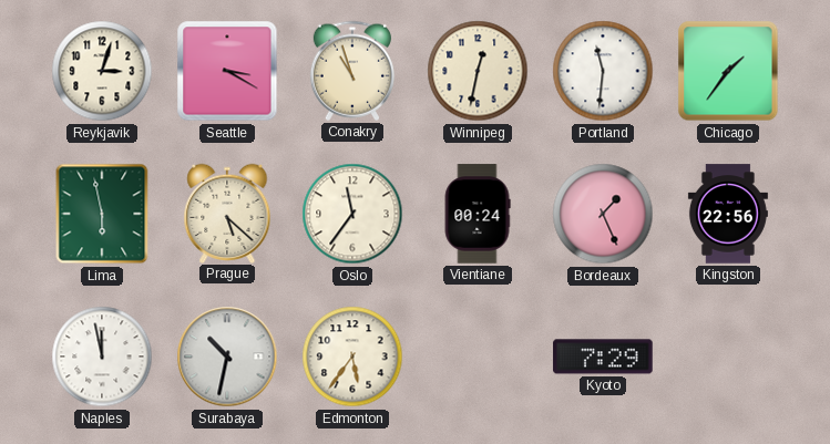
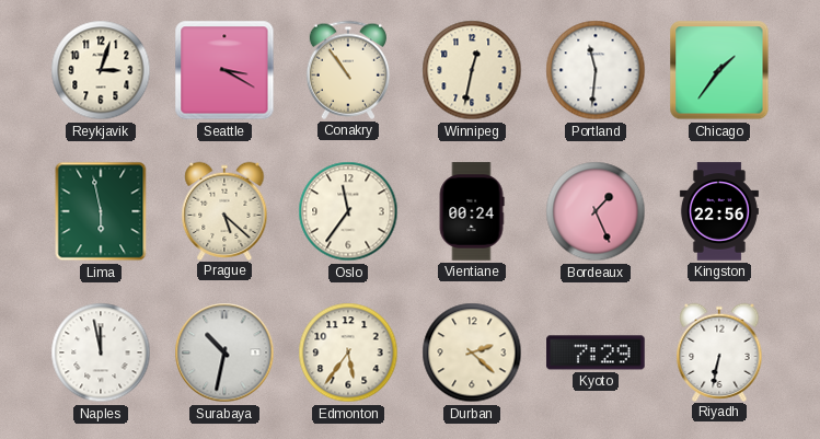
Conakry: 10:57 -> 10:54 (348, 70)
Durban: none -> 2:22 (472, 353)
Riyadh: none -> 6:32 (719, 351)
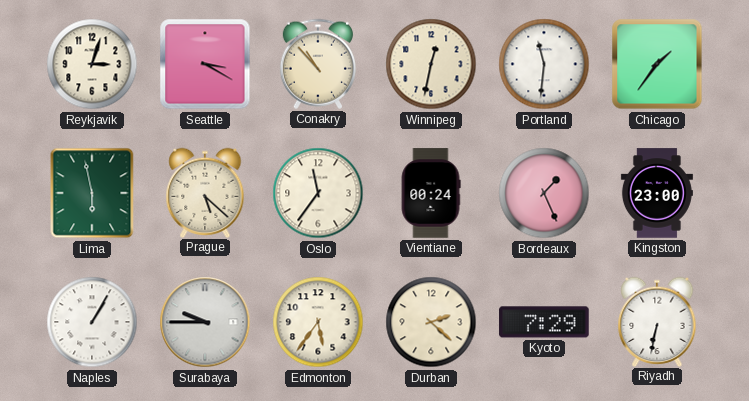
Conakry: 10:54 -> 10:53 (318, 64)
Kingston: 22:56 -> 23:00 (657, 193)
Naples: 11:58 -> 1:05 (92, 322)
Surabaya: 10:32 -> 9:45 (205, 322)
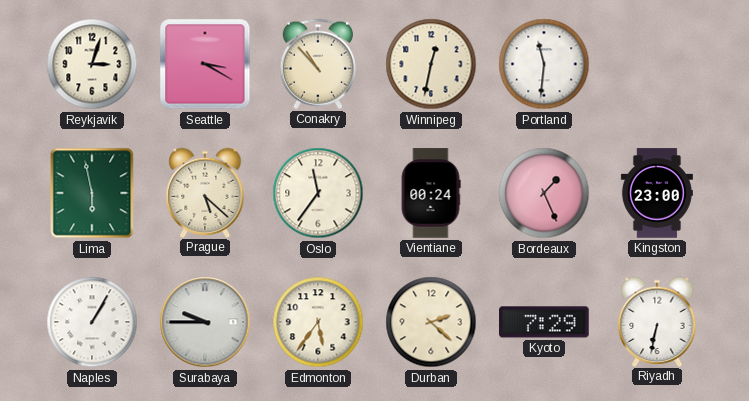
Chicago: 1:36 -> none (657, 64)
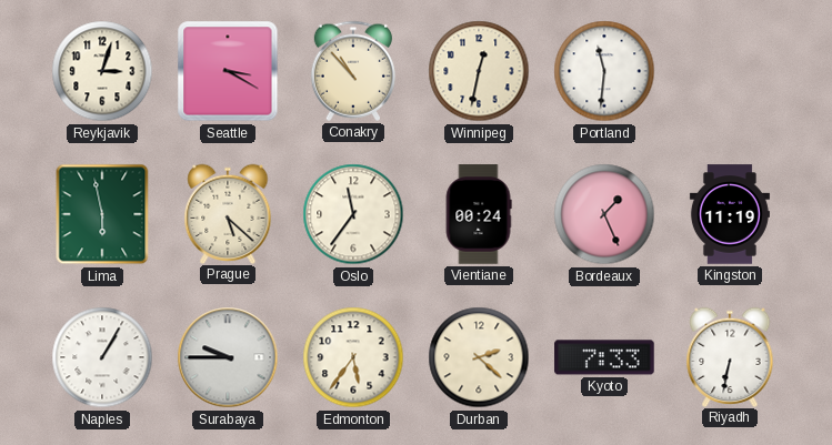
Kingston: 23:00 -> 11:19 (730, 214)
Kyoto: 7:29 -> 7:33 (604, 357)
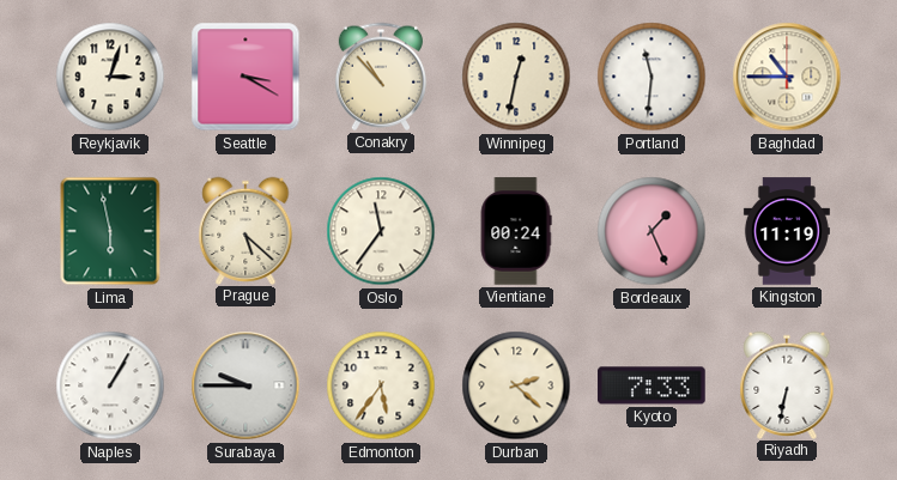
Baghdad: none -> 10:45 (787, 77)
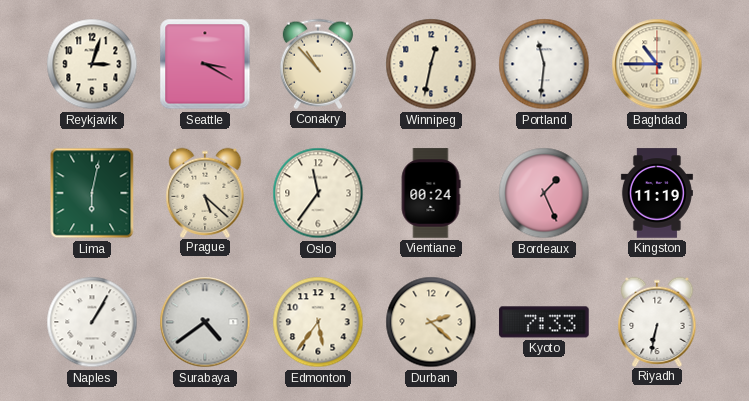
Lima: 5:58 -> 6:02 (92, 193)
Surabaya: 9:45 -> 4:39 (205, 322)
